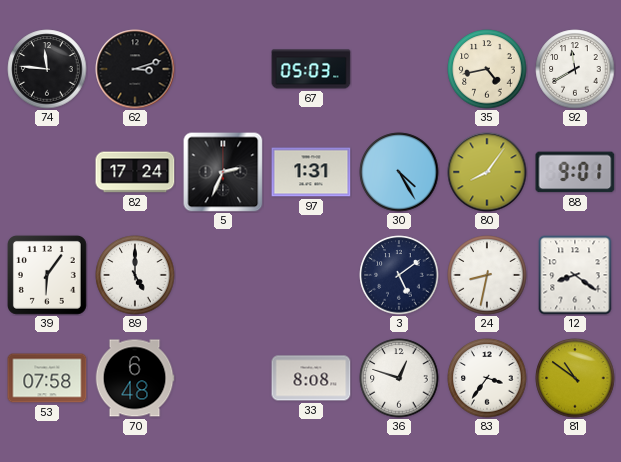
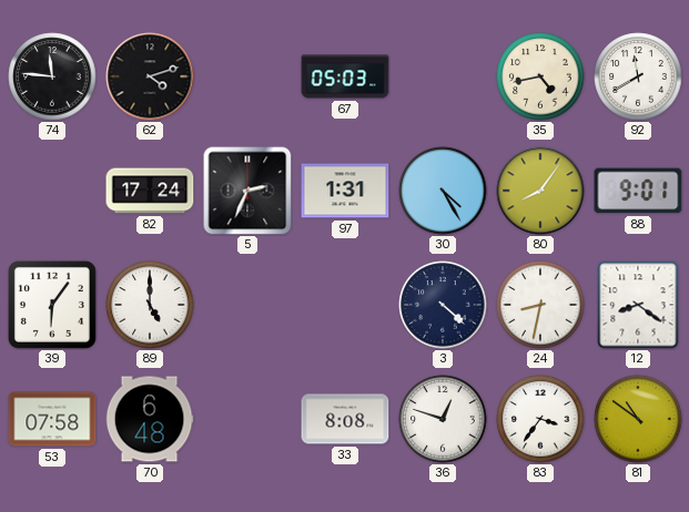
62: 3:12 -> 4:12 (150, 76)
3: 5:09 -> 4:22 (443, 305)
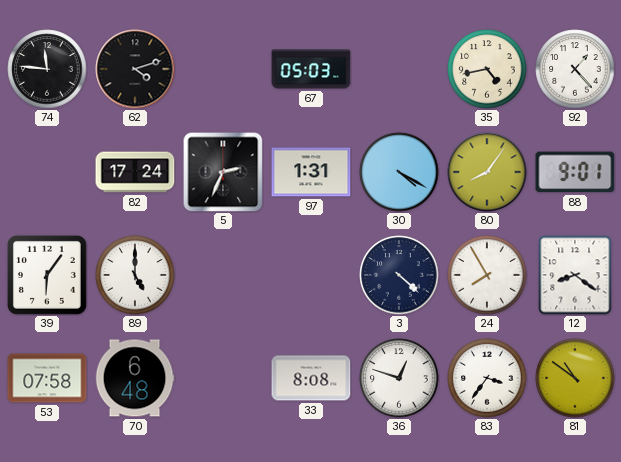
92: 11:40 -> 1:23 (575, 69)
30: 4:25 -> 4:20 (399, 172)
24: 8:32 -> 7:55 (487, 275)
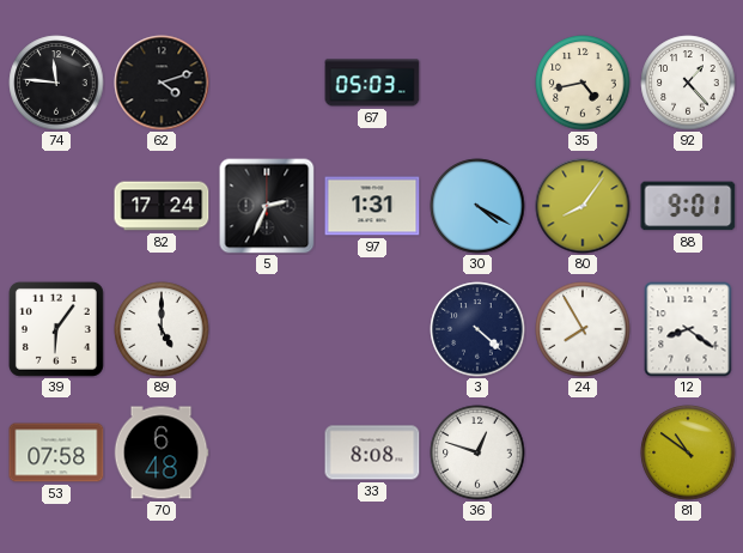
83: 3:36 -> none (487, 378)
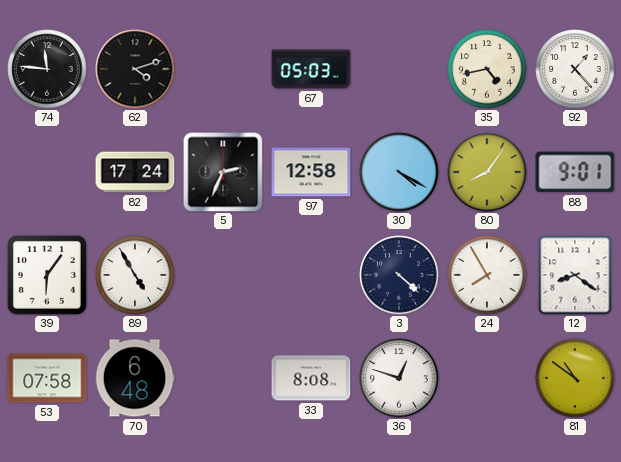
97: 1:31 -> 12:58 (311, 172)
89: 5:00 -> 4:55 (135, 275)
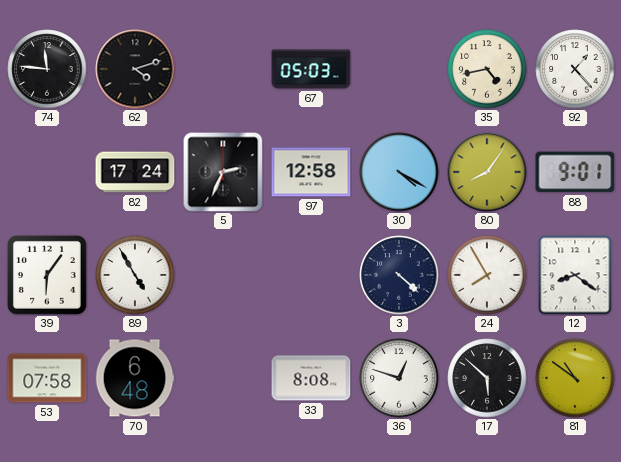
17: none -> 5:52 (487, 378)
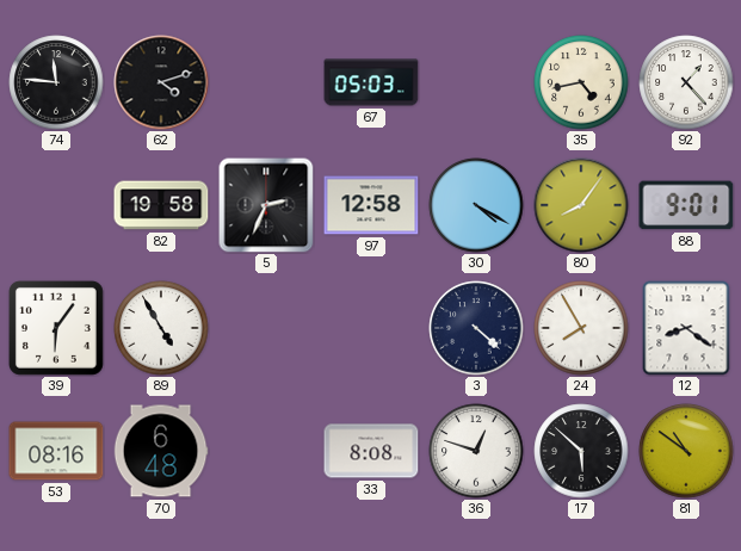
82: 17:24 -> 19:58 (161, 205)
53: 07:58 -> 08:16 (56, 451)
